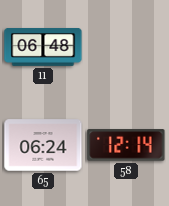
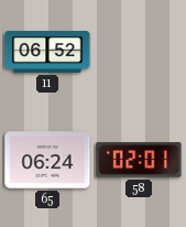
11: 06:48 -> 06:52 (47, 53)
58: 12:14 -> 02:01 (139, 160)
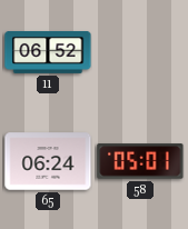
58: 02:01 -> 05:01 (140, 161)
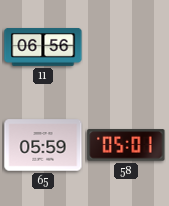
11: 06:52 -> 06:56 (43, 48)
65: 06:24 -> 05:59 (43, 145)
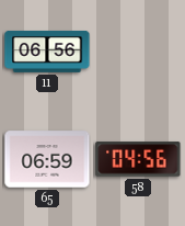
65: 05:59 -> 06:59 (47, 159)
58: 05:01 -> 04:56 (138, 159)
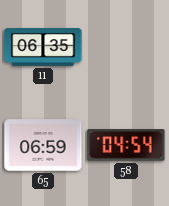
11: 06:56 -> 06:35 (43, 48)
58: 04:56 -> 04:54 (126, 145)
